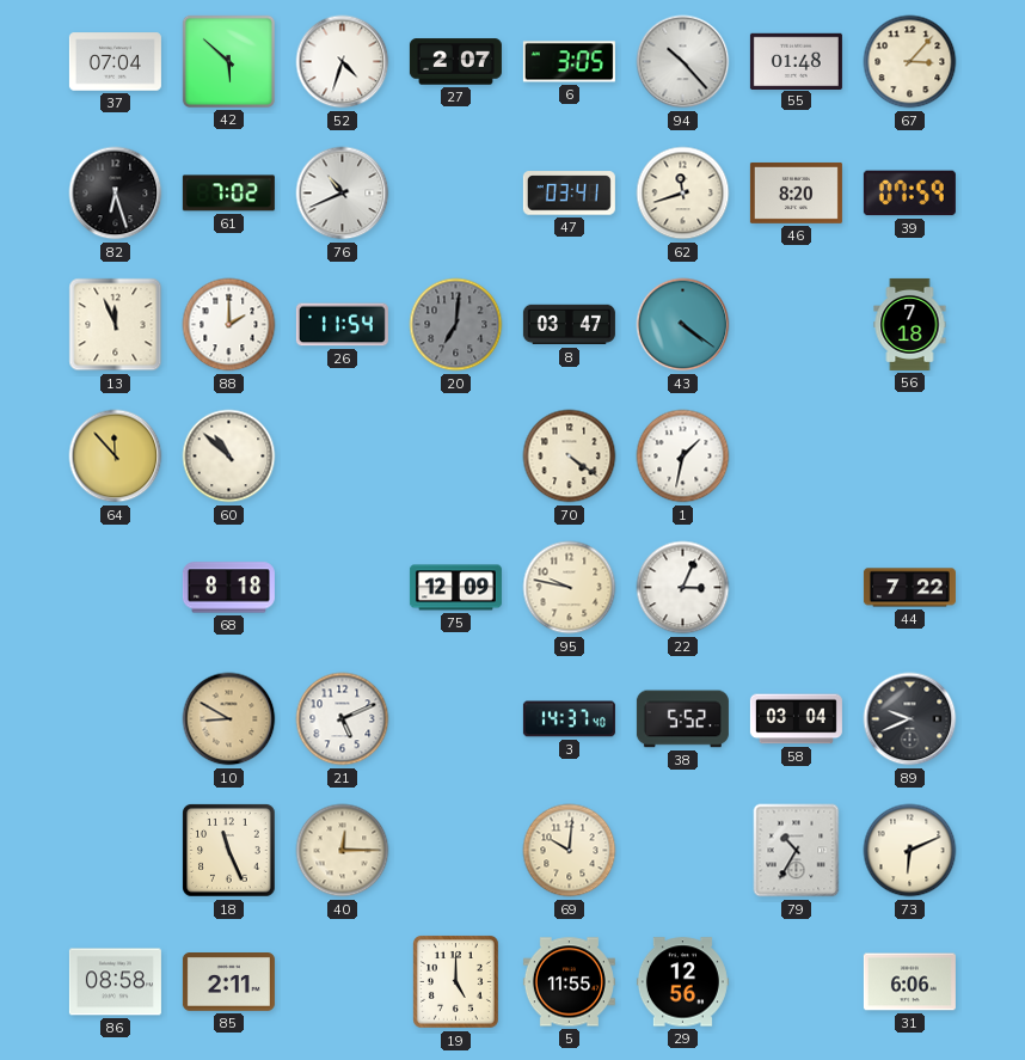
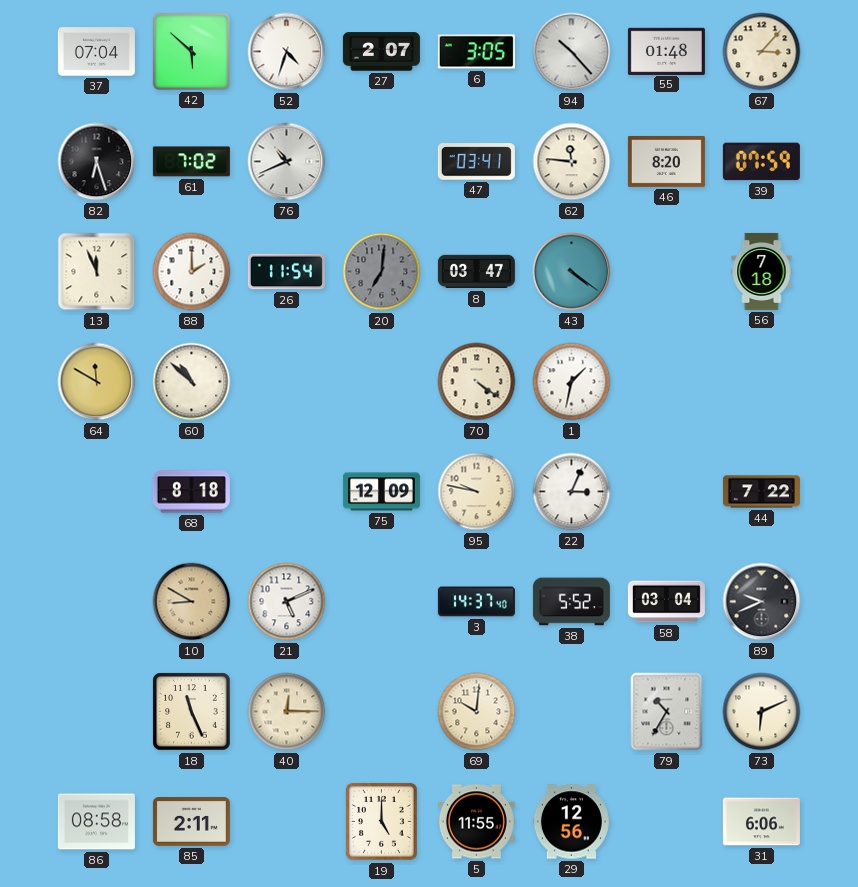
62: 11:42 -> 11:46 (572, 162)
64: 11:53 -> 11:50 (97, 382)
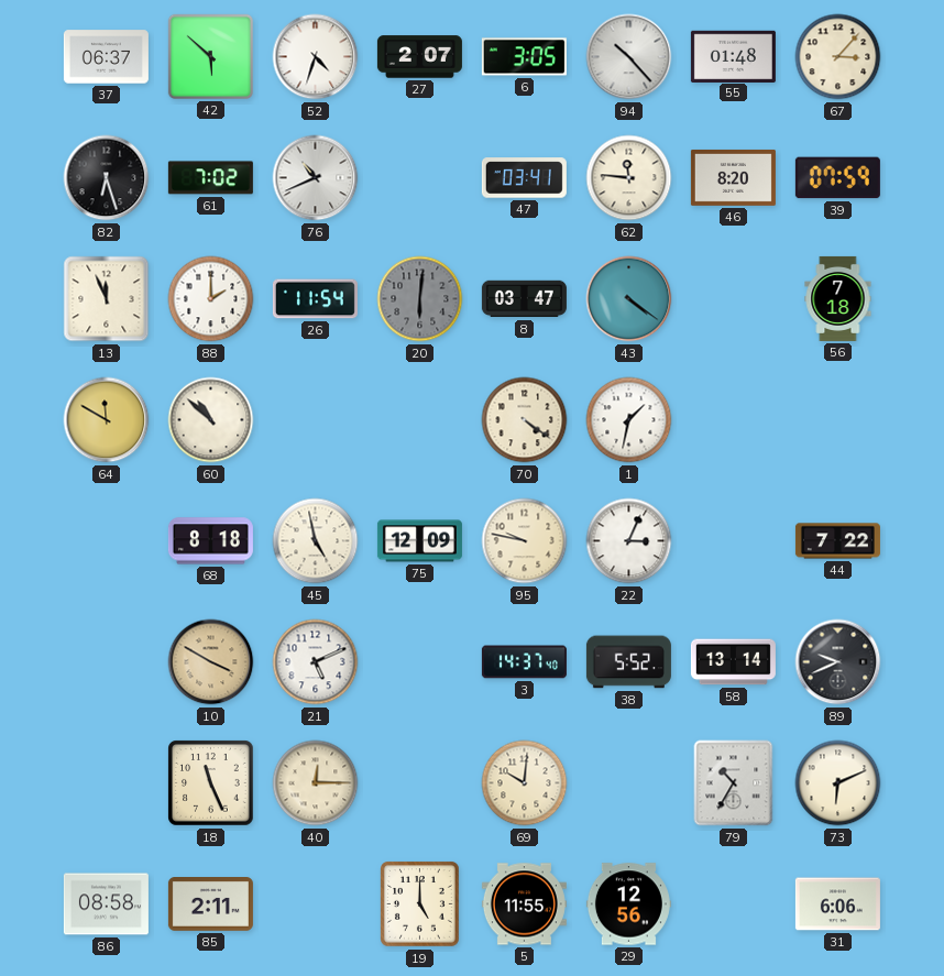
37: 07:04 -> 06:37 (106, 57)
20: 7:01 -> 6:01 (420, 299)
45: none -> 4:58 (316, 541)
10: 8:50 -> 3:50 (211, 662)
58: 03:04 -> 13:14 (733, 662)
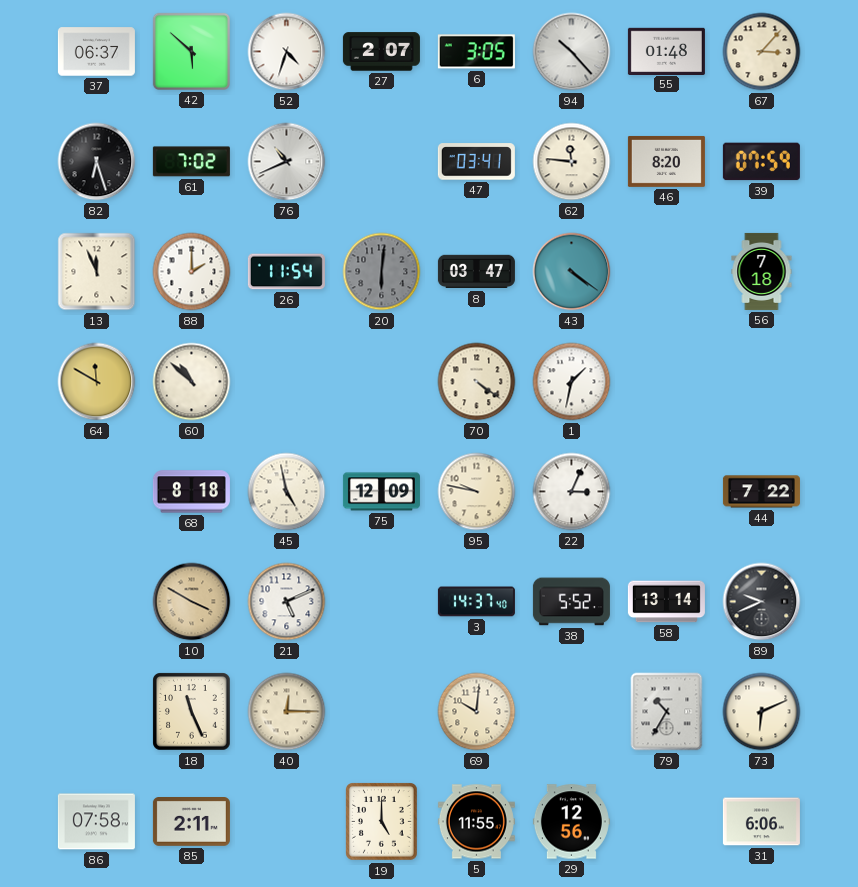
86: 08:58 -> 07:58 (96, 822)
